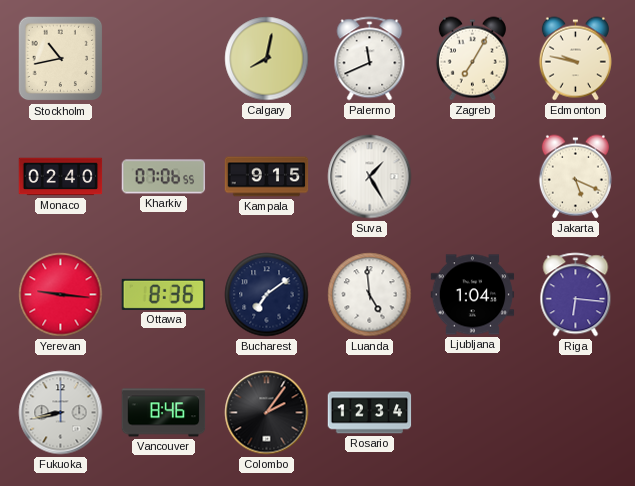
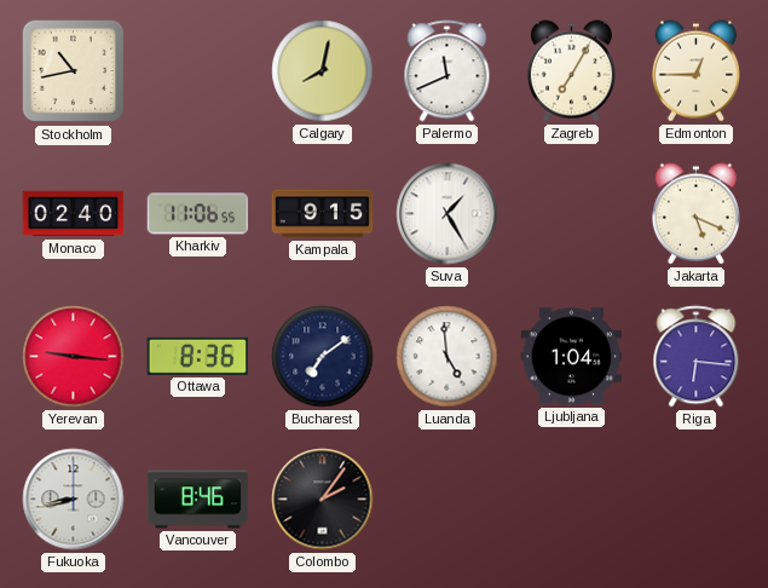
Edmonton: 9:47 -> 12:45 (695, 71)
Kharkiv: 07:06 -> 11:06 (198, 214)
Rosario: 12:34 -> none (370, 413)
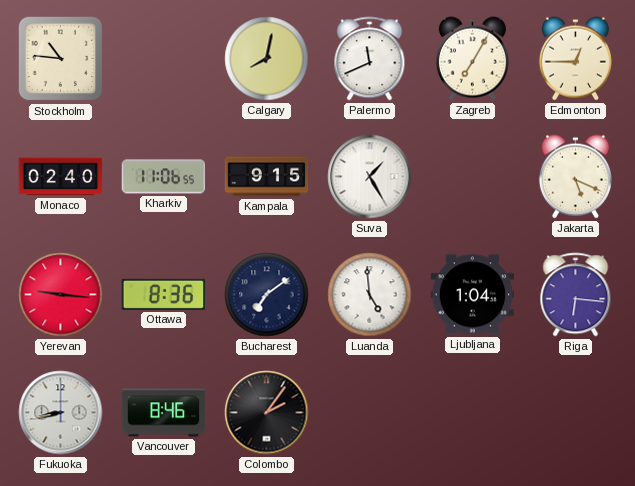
Stockholm: 10:43 -> 10:46 (61, 59)
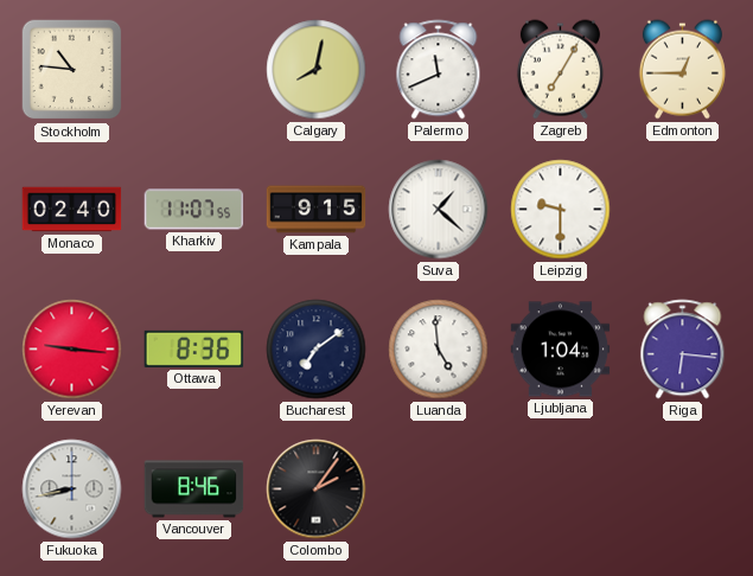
Kharkiv: 11:06 -> 11:07 (194, 210)
Suva: 1:25 -> 1:22 (439, 210)
Leipzig: none -> 9:30 (561, 210)
Jakarta: 5:19 -> none (575, 177)
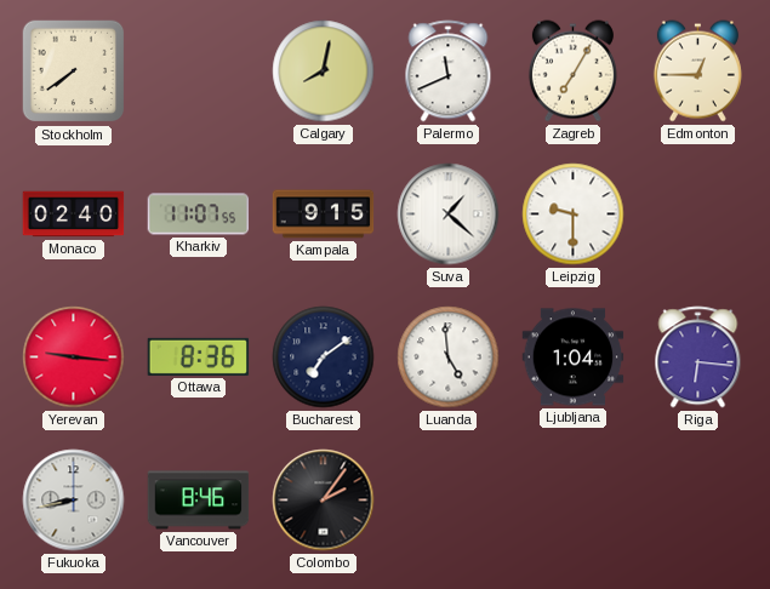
Stockholm: 10:46 -> 7:39 (74, 72)
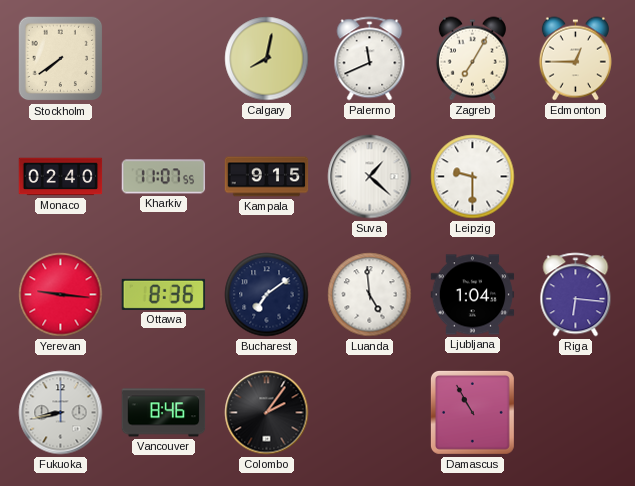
Damascus: none -> 10:55 (472, 412)
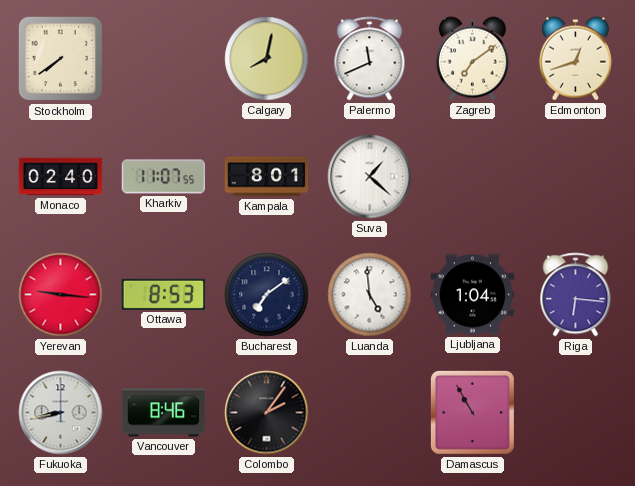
Zagreb: 7:05 -> 7:09 (472, 59)
Edmonton: 12:45 -> 12:42 (575, 59)
Kampala: 9:15 -> 8:01 (267, 177)
Leipzig: 9:30 -> none (473, 177)
Ottawa: 8:36 -> 8:53 (164, 294)
